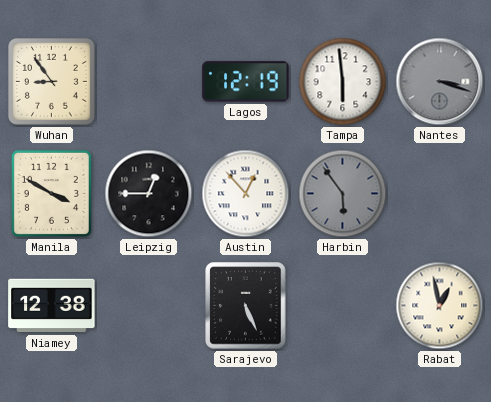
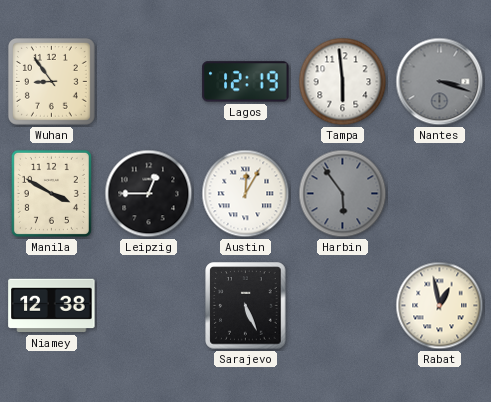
Austin: 12:53 -> 12:05 (246, 194)
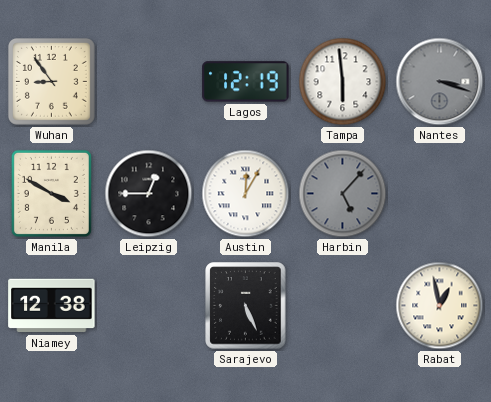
Harbin: 5:54 -> 5:07 (343, 194)
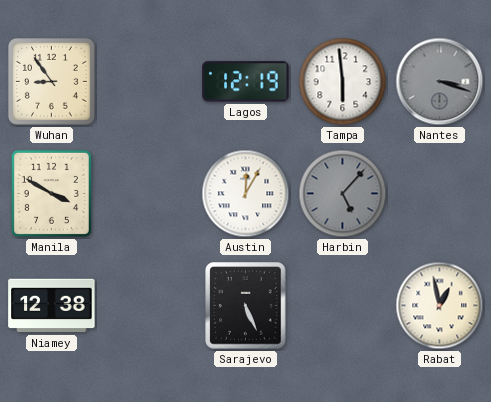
Leipzig: 12:45 -> none (149, 194)
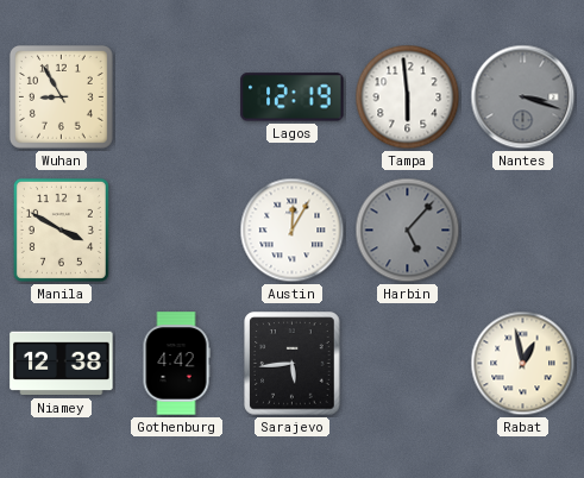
Wuhan: 8:54 -> 8:55 (61, 96)
Gothenburg: none -> 4:42 (176, 364)
Sarajevo: 5:26 -> 5:44 (293, 364)
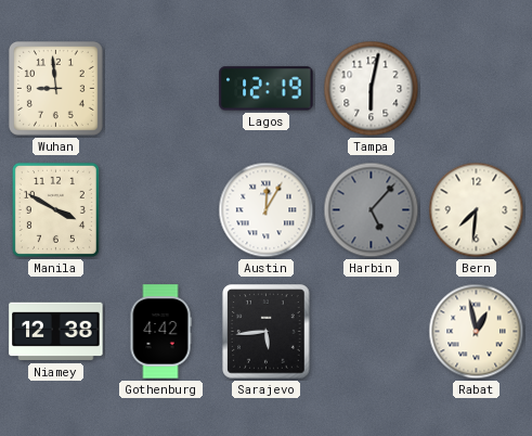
Wuhan: 8:55 -> 8:59 (55, 88)
Tampa: 5:59 -> 6:02 (372, 89)
Nantes: 3:18 -> none (523, 98)
Bern: none -> 7:31 (477, 210)
